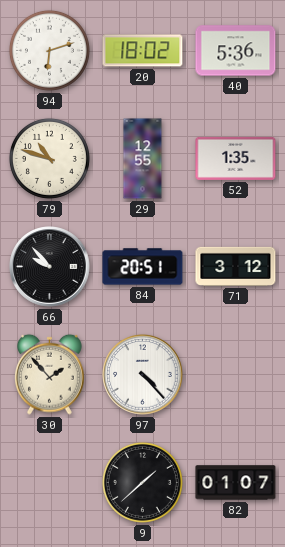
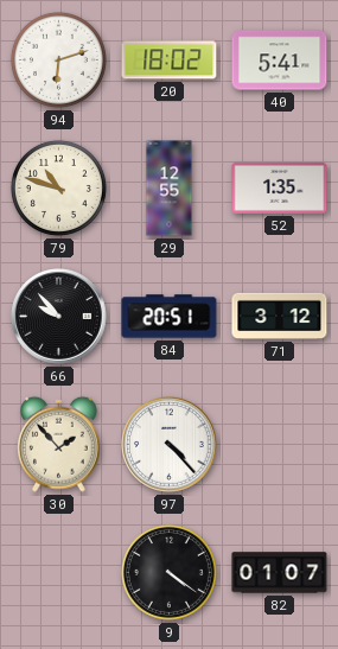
40: 5:36 -> 5:41 (280, 61)
9: 1:38 -> 4:21 (168, 572)
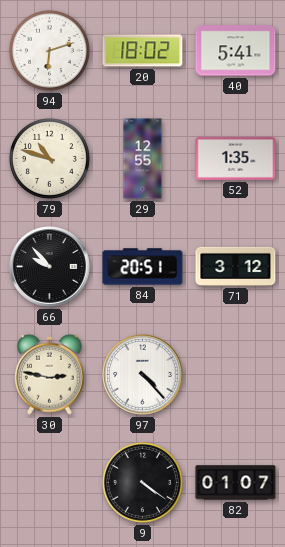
30: 1:53 -> 2:47 (50, 374)
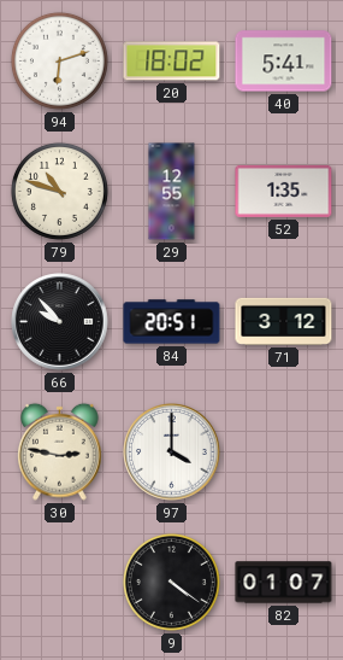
97: 4:23 -> 4:00 (172, 452)
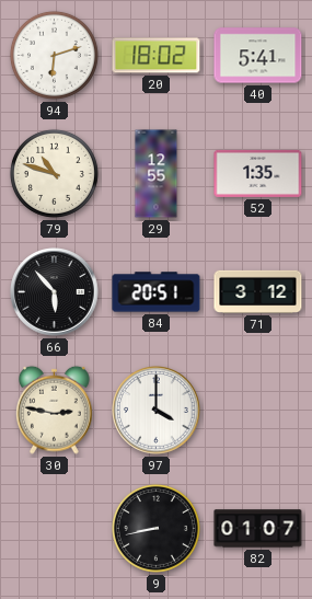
66: 9:53 -> 5:53 (55, 292)
9: 4:21 -> 8:43 (155, 528)
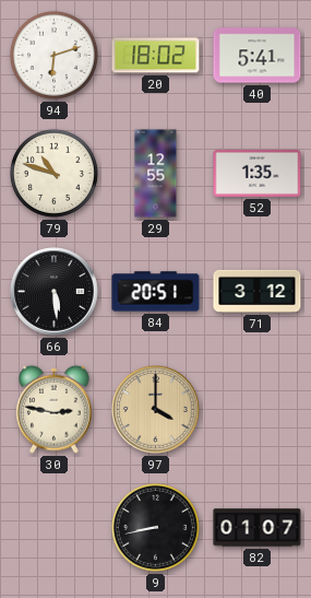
66: 5:53 -> 5:29 (55, 292)
97 dial: white -> champagne (156, 410)
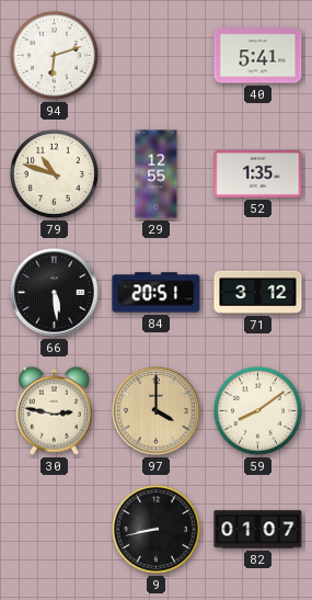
20: 18:02 -> none (156, 56)
59: none -> 8:09 (257, 410)
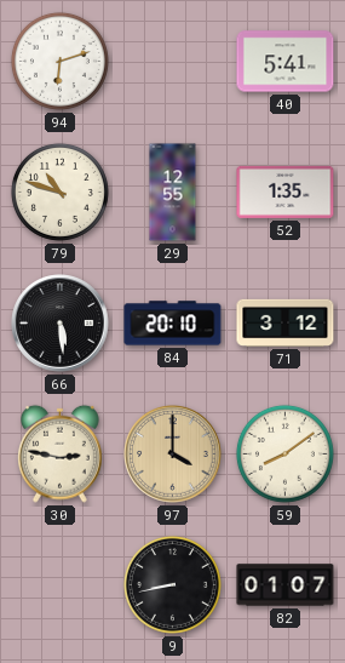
84: 20:51 -> 20:10 (173, 324)
